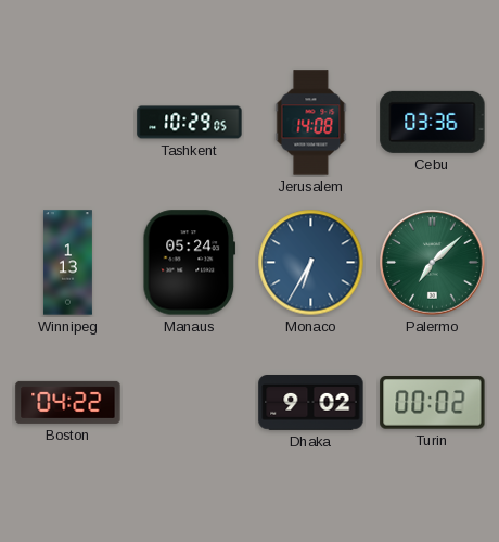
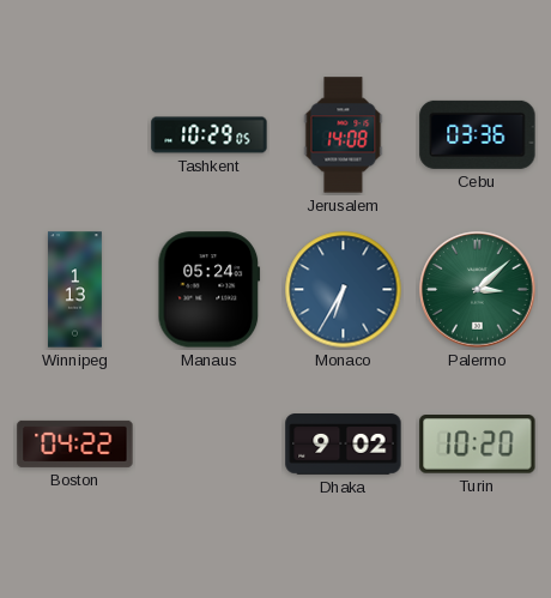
Palermo: 7:08 -> 3:08 (478, 290)
Turin: 00:02 -> 10:20 (478, 445)
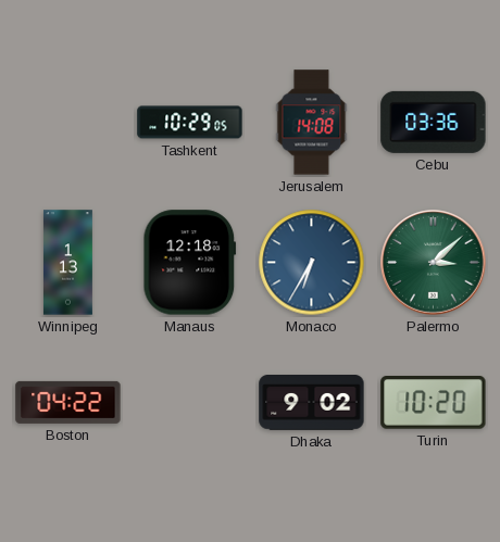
Manaus: 05:24 -> 12:18 (190, 263)
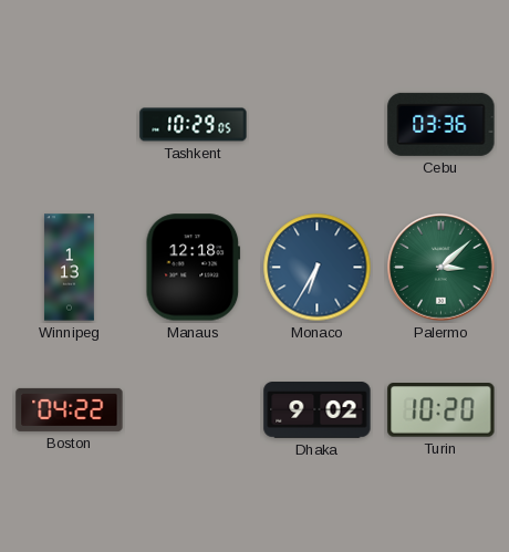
Jerusalem: 14:08 -> none (312, 123)
